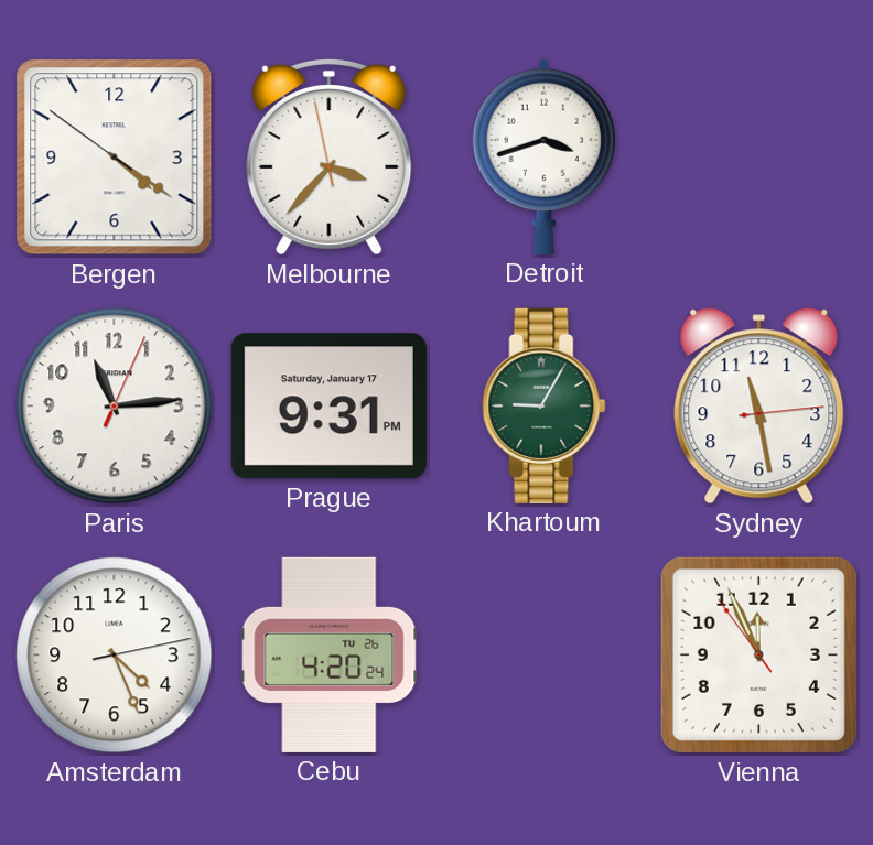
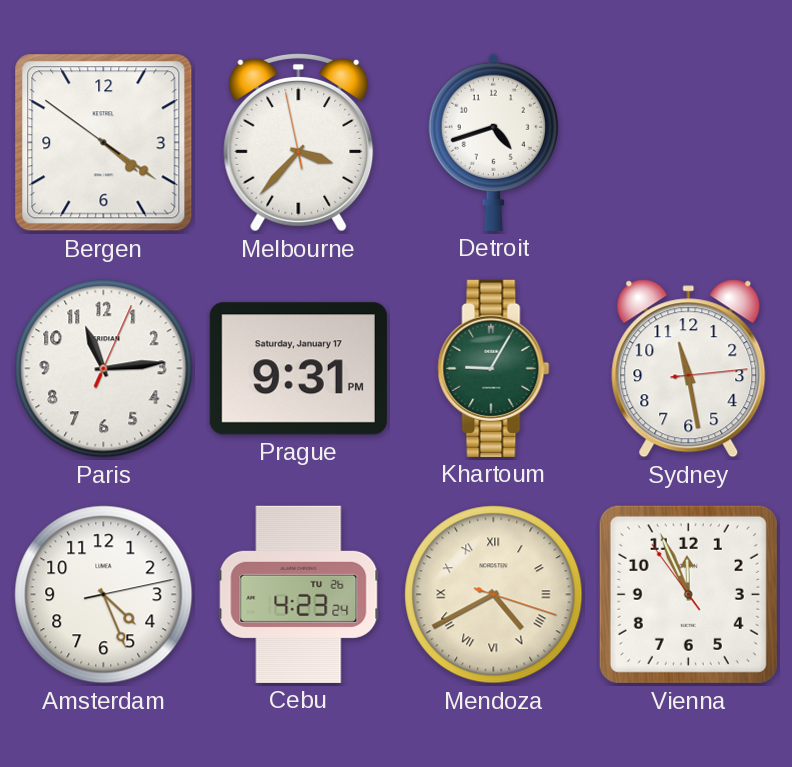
Detroit: 3:42 -> 4:42 (493, 142)
Cebu: 4:20 -> 4:23 (299, 594)
Mendoza: none -> 4:40 (494, 595)
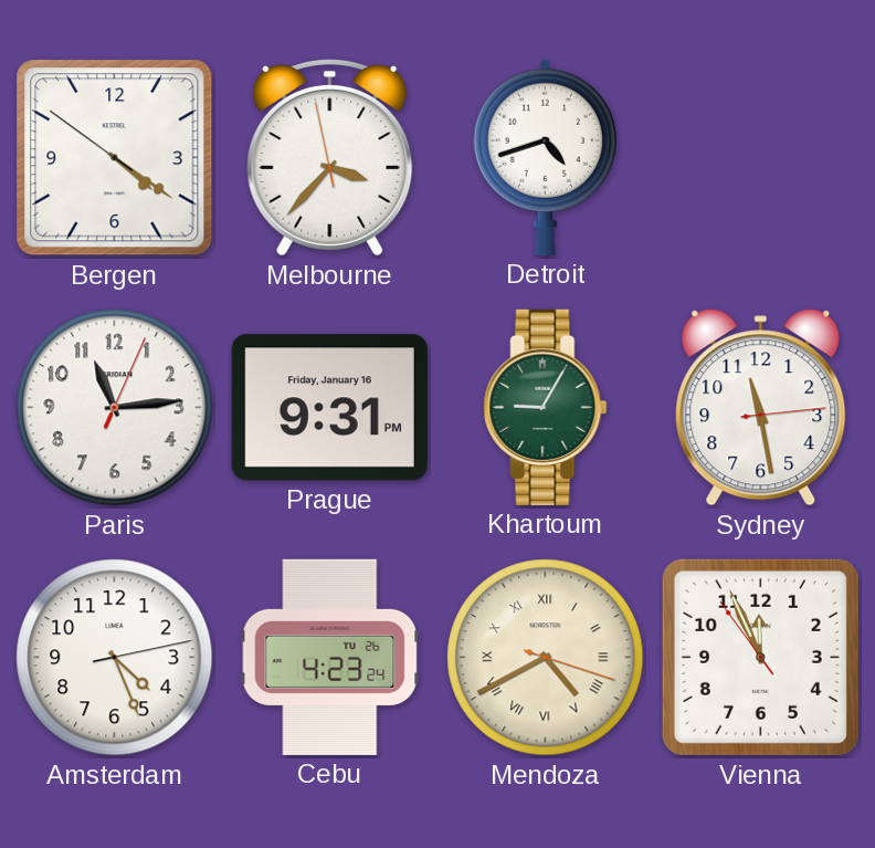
Prague date: Saturday, January 17 -> Friday, January 16 (329, 408)
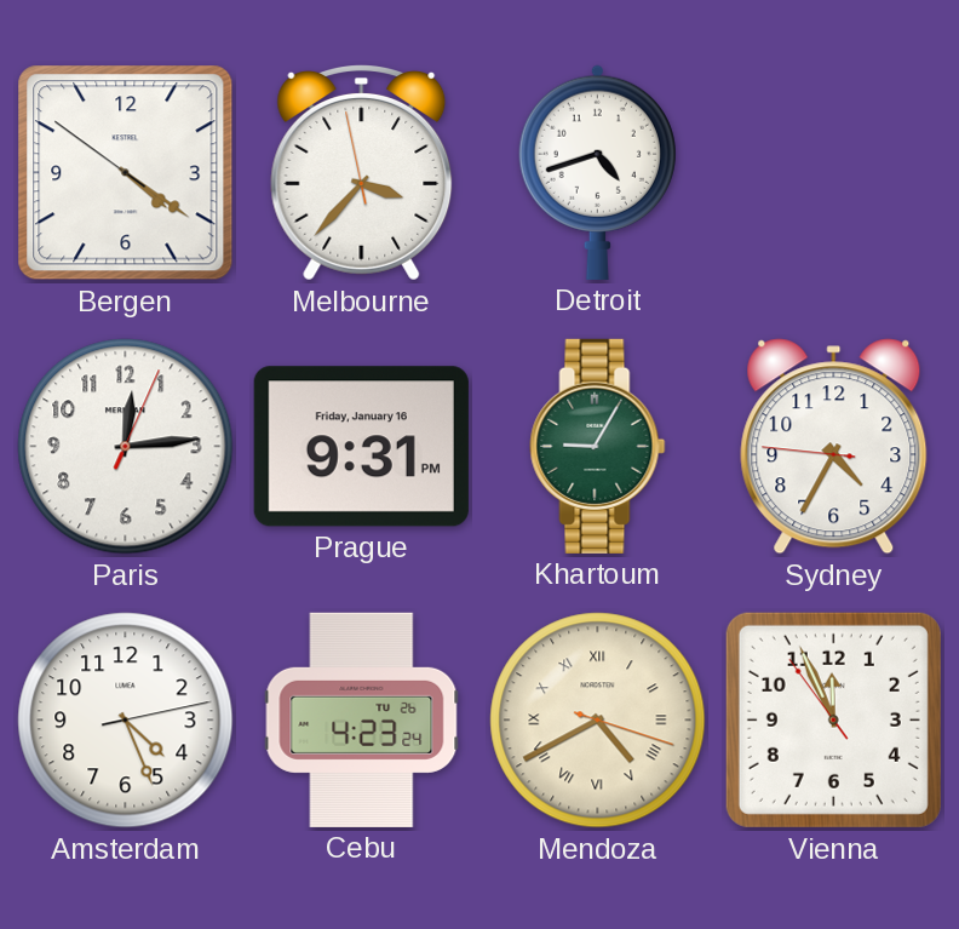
Paris: 11:14 -> 12:14 (126, 447)
Sydney: 11:28 -> 4:34 (834, 447)
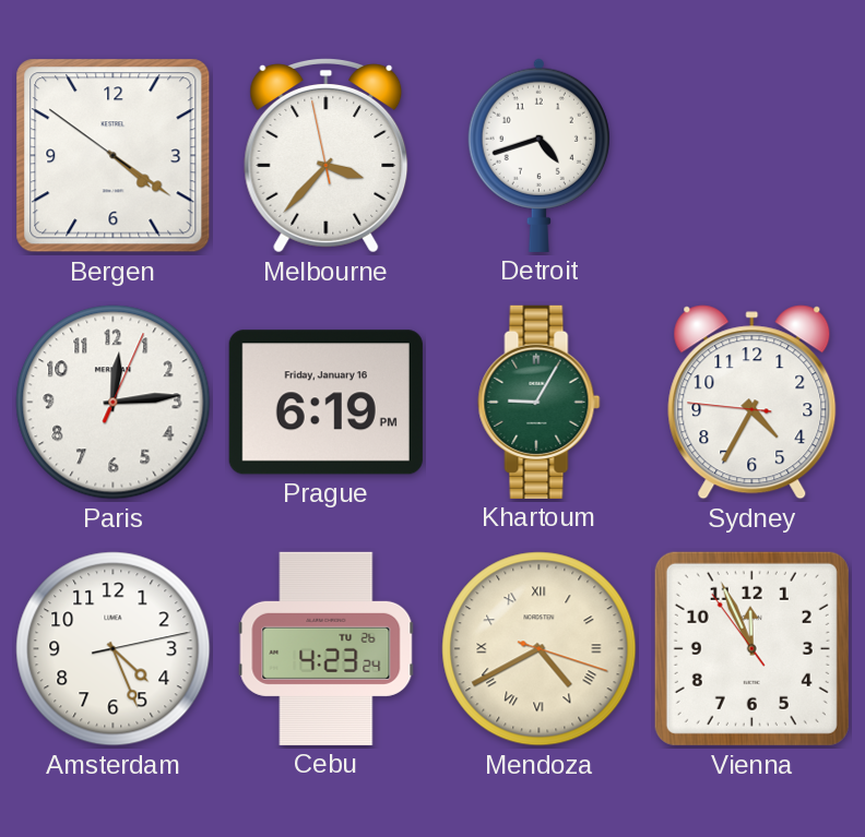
Prague: 9:31 -> 6:19 (325, 403)
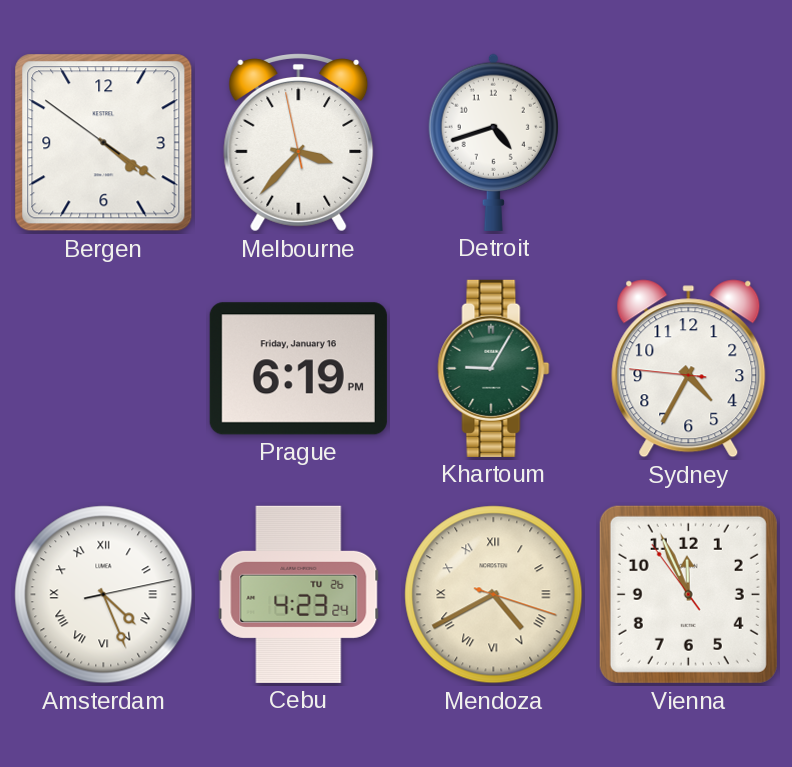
Paris: 12:14 -> none (114, 403)
Amsterdam numerals: Arabic -> Roman (104, 595)
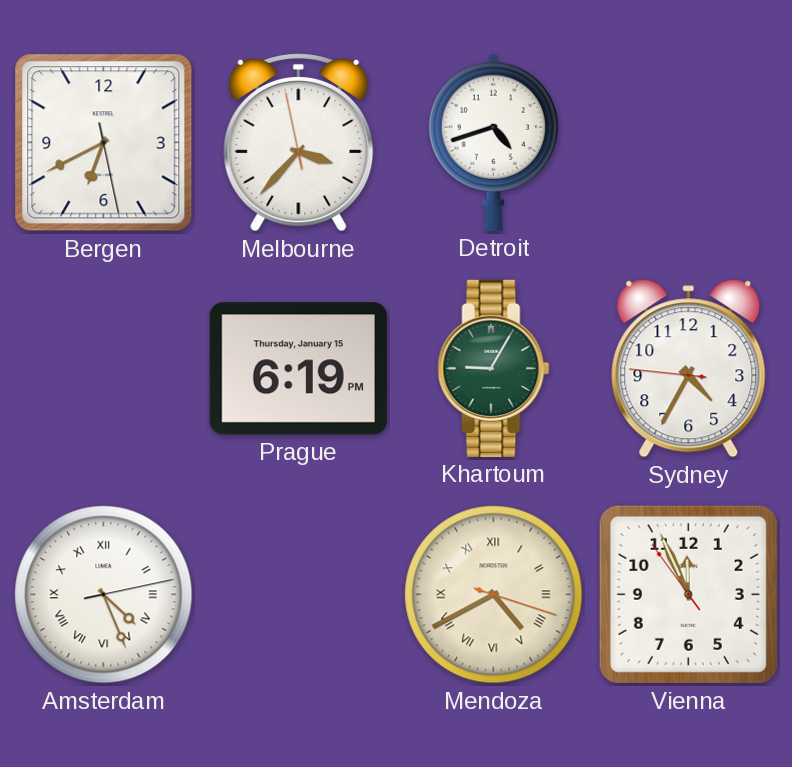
Bergen: 4:20 -> 6:40 (104, 143)
Prague date: Friday, January 16 -> Thursday, January 15 (298, 369)
Cebu: 4:23 -> none (299, 594)
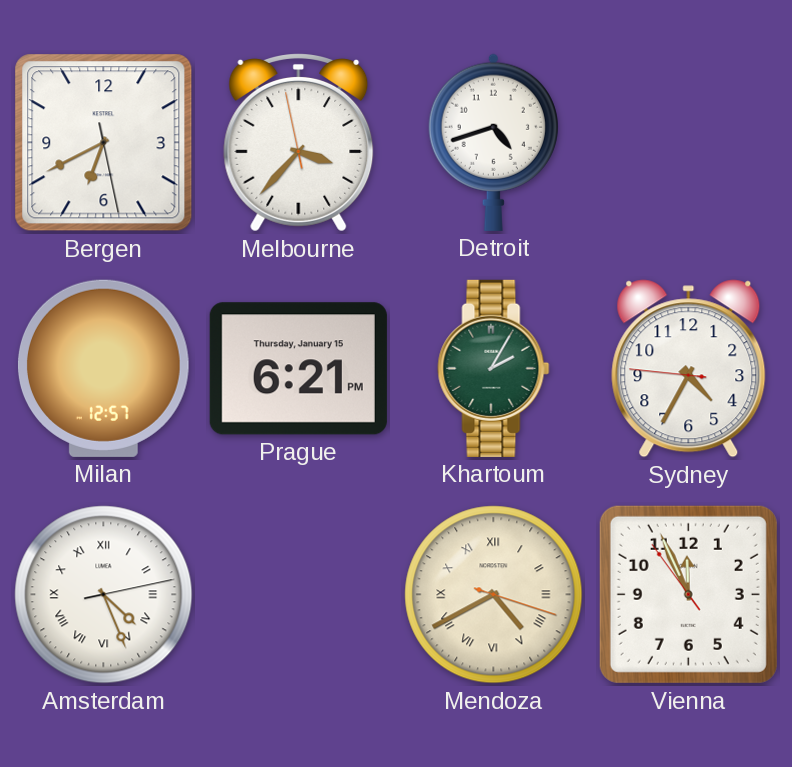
Milan: none -> 12:57 (103, 368)
Prague: 6:19 -> 6:21 (298, 369)
Khartoum: 9:05 -> 2:05 (494, 368)
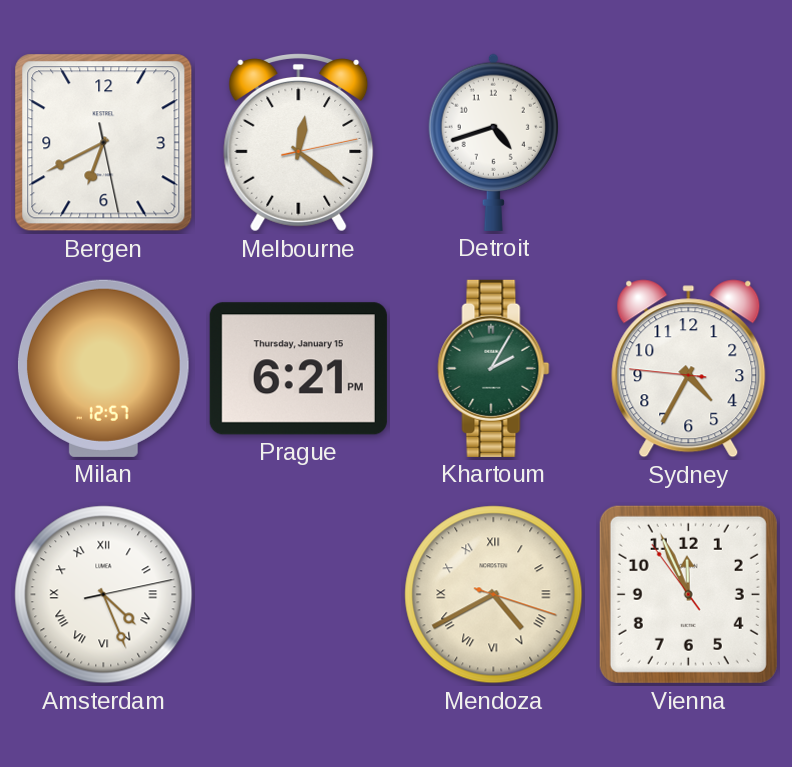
Melbourne: 3:36 -> 12:21 (299, 143)
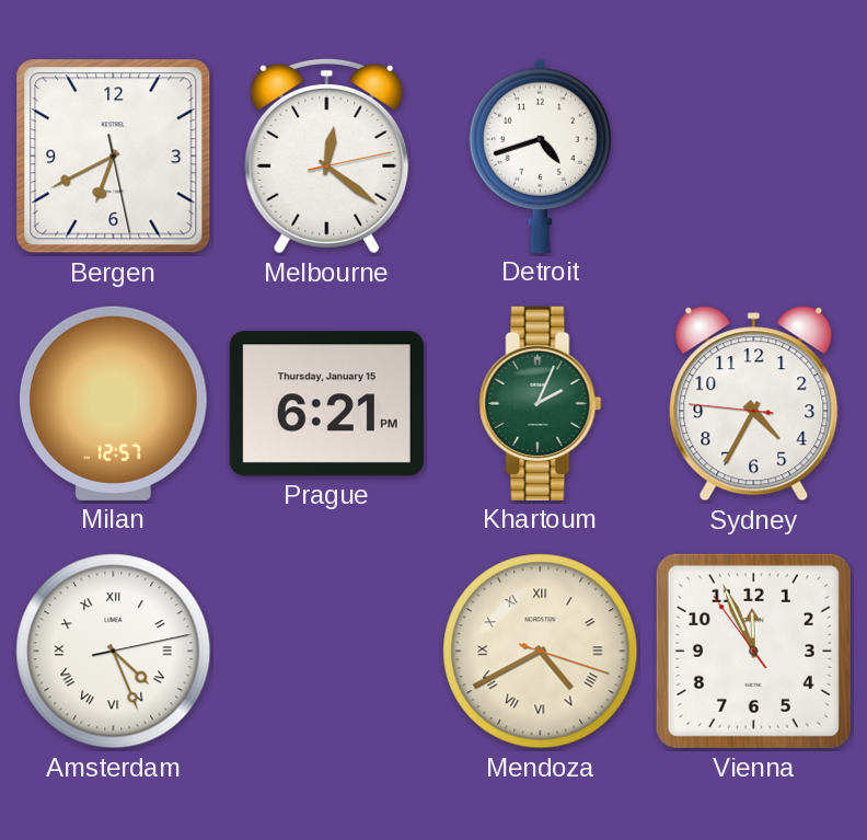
Khartoum: 2:05 -> 2:04 (541, 403)
